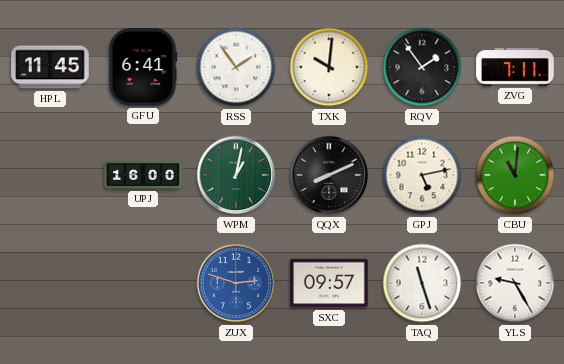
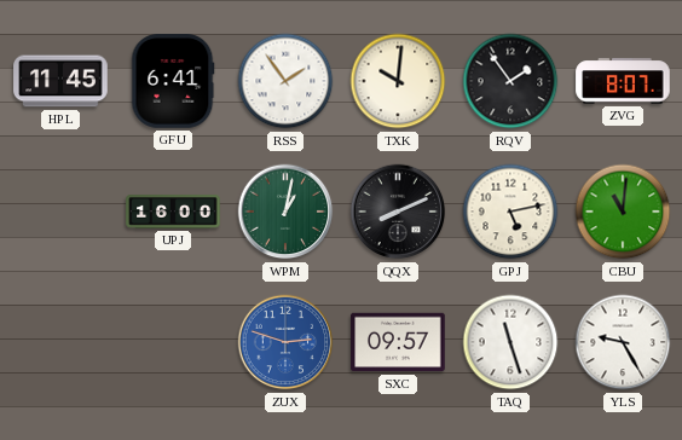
ZVG: 7:11 -> 8:07 (623, 81)
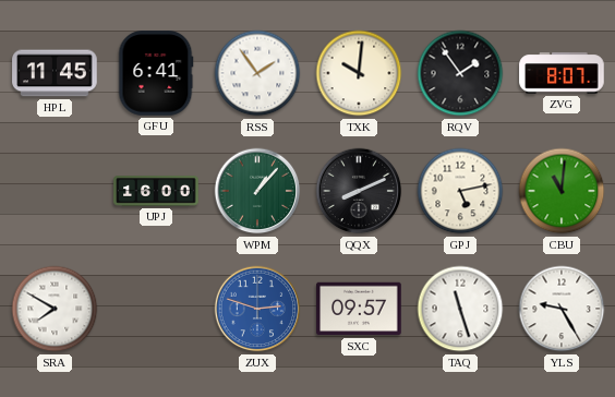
WPM: 1:02 -> 1:07 (257, 191)
SRA: none -> 7:50 (55, 309)
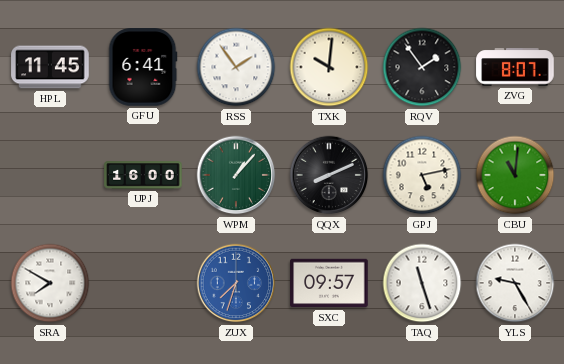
ZUX: 2:48 -> 7:33 (236, 283)
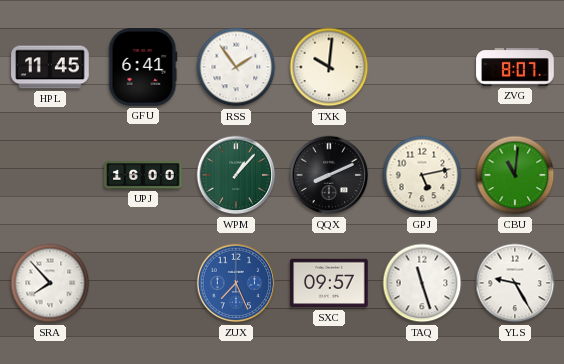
RQV: 1:54 -> none (422, 67)
SRA: 7:50 -> 7:53 (50, 283)
ZUX: 7:33 -> 7:26 (236, 283)
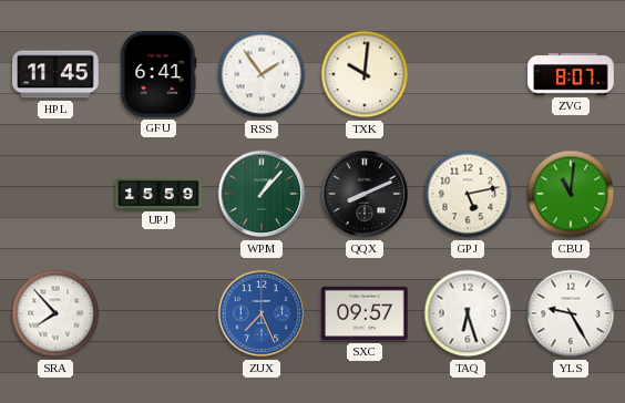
UPJ: 16:00 -> 15:59 (158, 194)
TAQ: 11:27 -> 6:27 (468, 313)
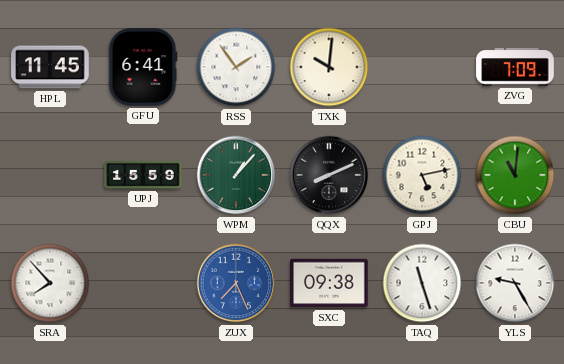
ZVG: 8:07 -> 7:09 (515, 67)
SXC: 09:57 -> 09:38 (329, 283)
TAQ: 6:27 -> 11:27 (422, 283)
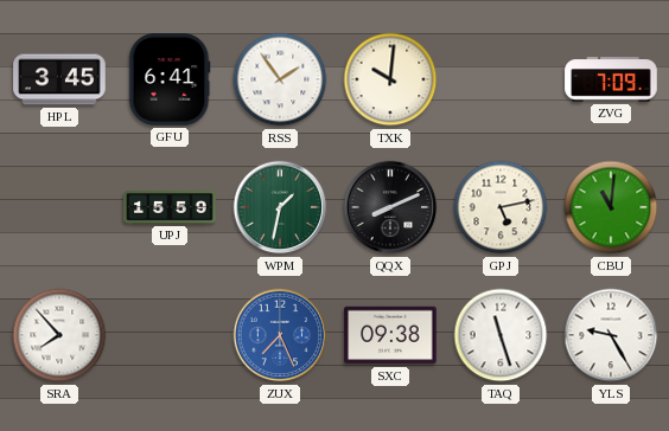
HPL: 11:45 -> 3:45 (59, 79)
WPM: 1:07 -> 1:32 (280, 207)
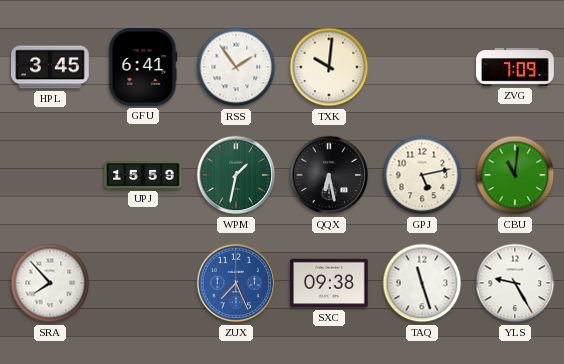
QQX: 8:11 -> 6:28 (329, 175)
